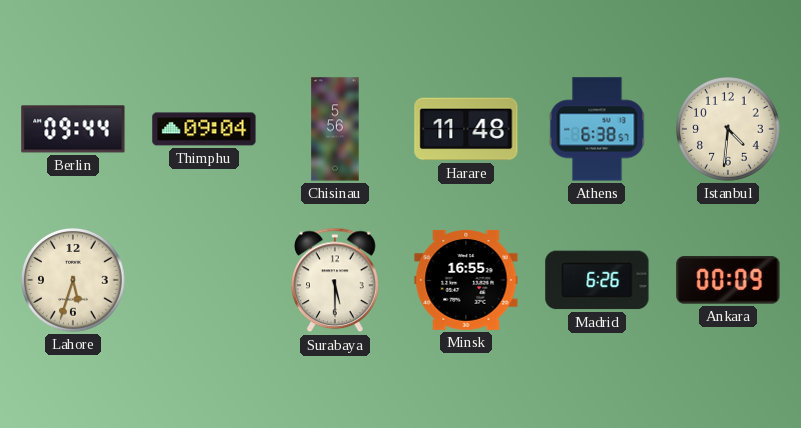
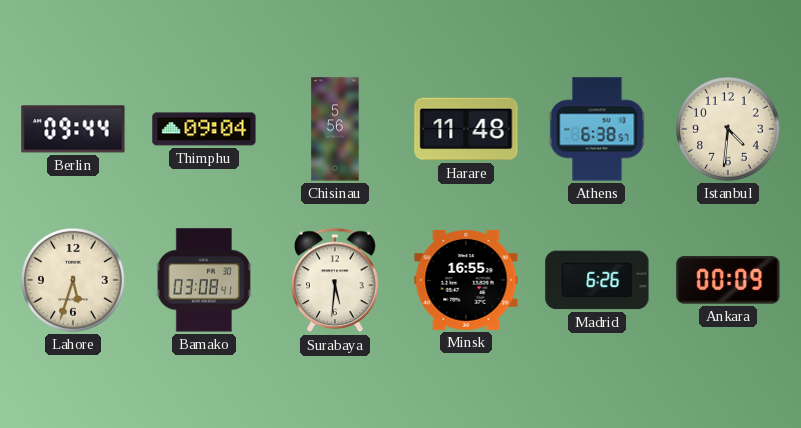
Bamako: none -> 03:08 (203, 280)
Surabaya: 5:30 -> 5:31 (336, 280)
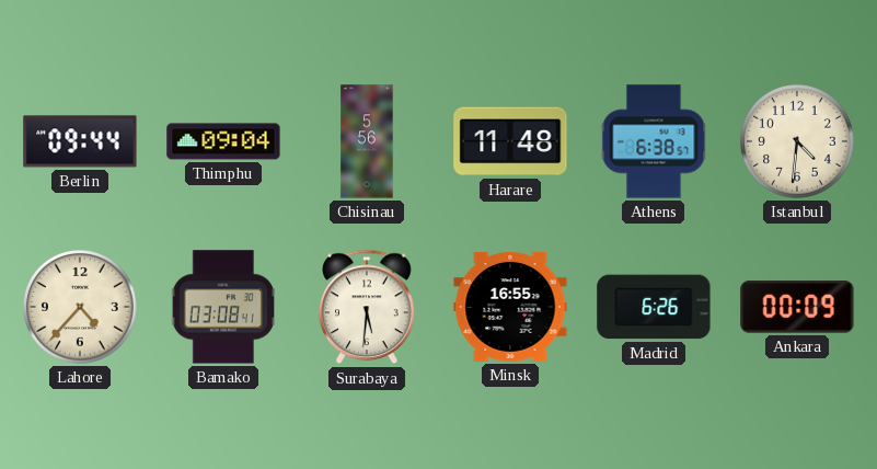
Lahore: 5:33 -> 4:37 (81, 308)
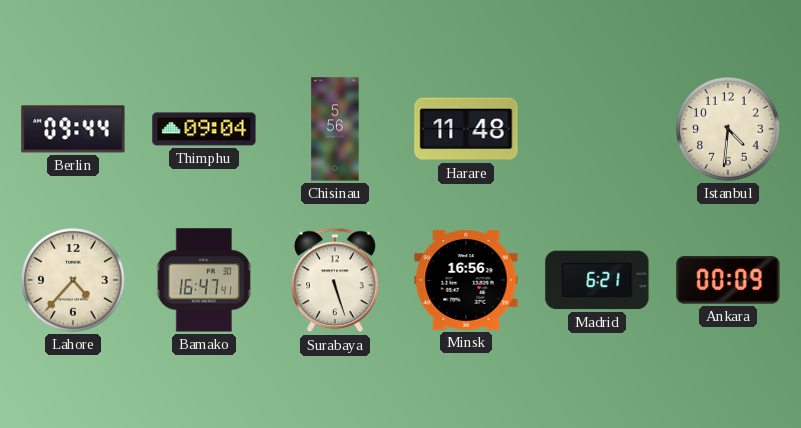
Athens: 6:38 -> none (654, 141)
Bamako: 03:08 -> 16:47 (203, 280)
Surabaya: 5:31 -> 5:27 (336, 280)
Minsk: 16:55 -> 16:56 (466, 280)
Madrid: 6:26 -> 6:21 (597, 280)
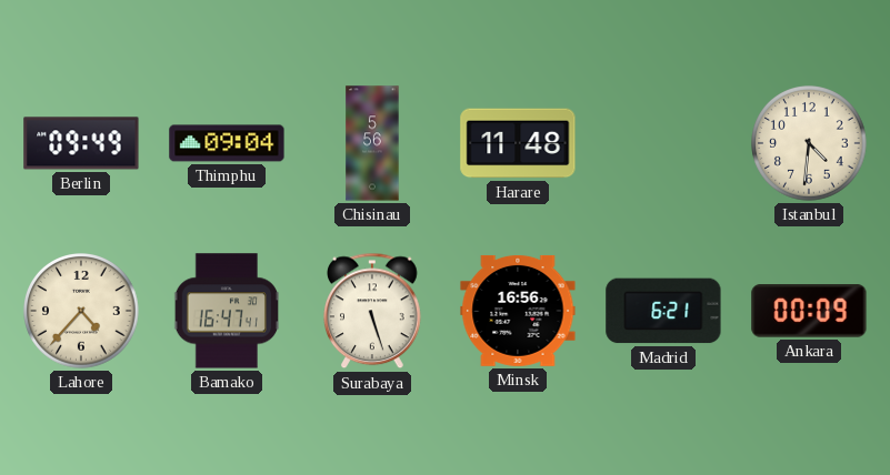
Berlin: 09:44 -> 09:49 (81, 143)
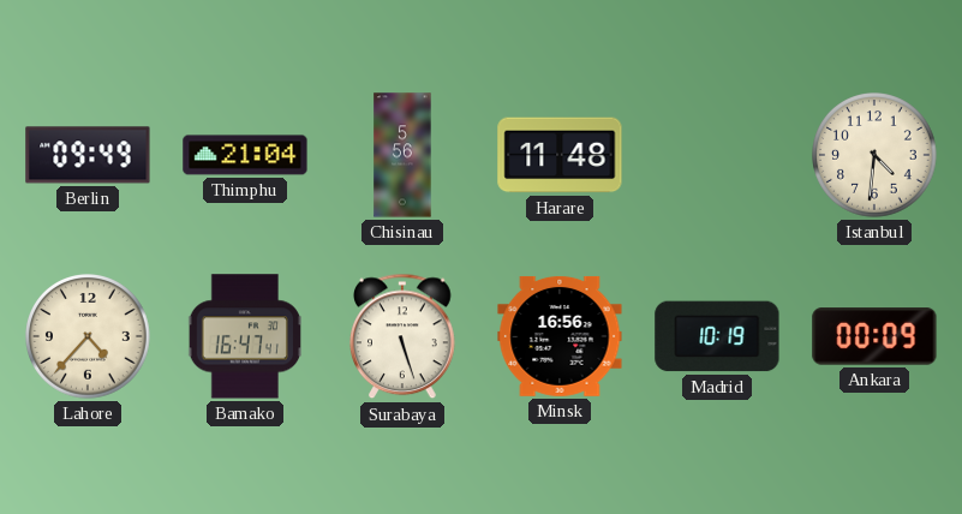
Thimphu: 09:04 -> 21:04 (245, 155)
Madrid: 6:21 -> 10:19 (717, 336)
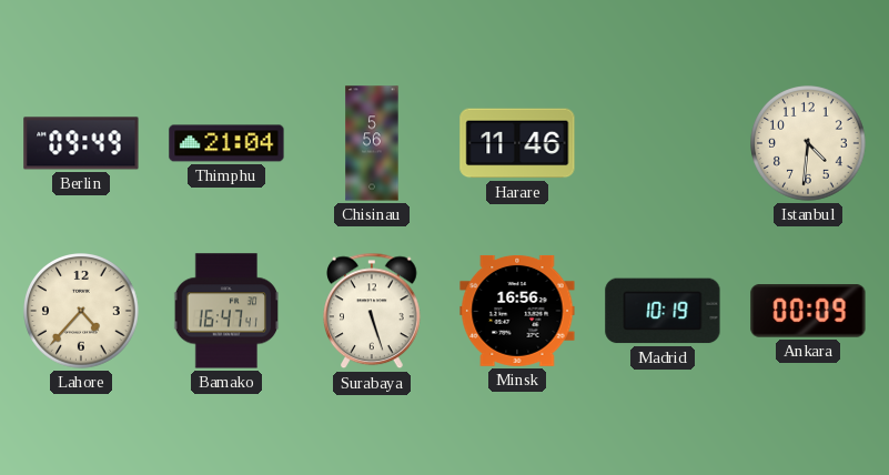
Harare: 11:48 -> 11:46 (517, 143)
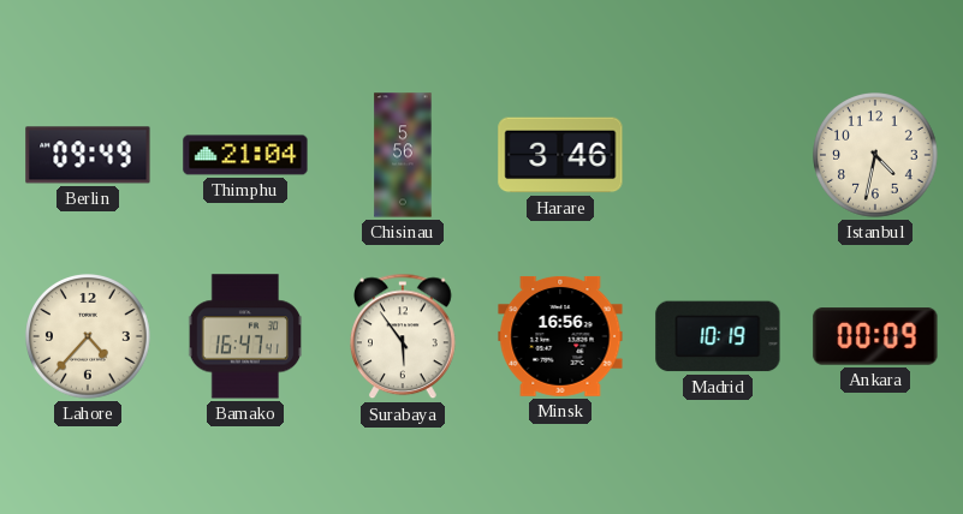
Harare: 11:46 -> 3:46 (560, 155)
Istanbul: 4:31 -> 4:32 (876, 156)
Surabaya: 5:27 -> 5:54 (404, 336)
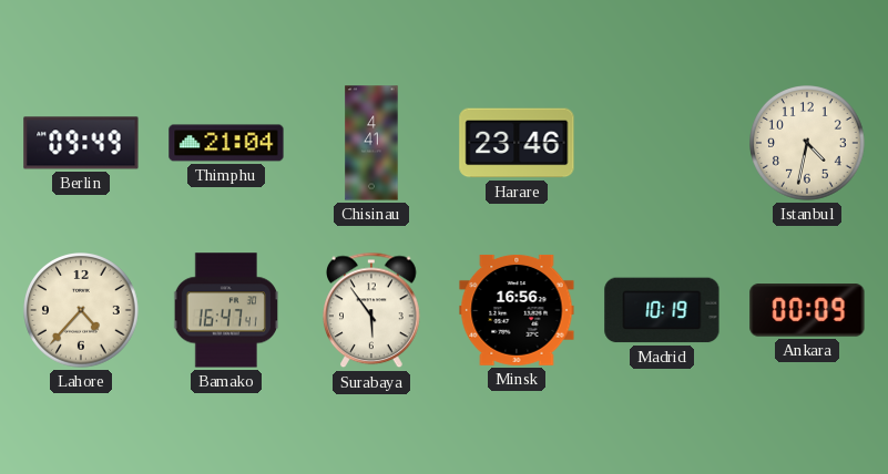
Chisinau: 5:56 -> 4:41 (371, 143)
Harare: 3:46 -> 23:46 (517, 143)
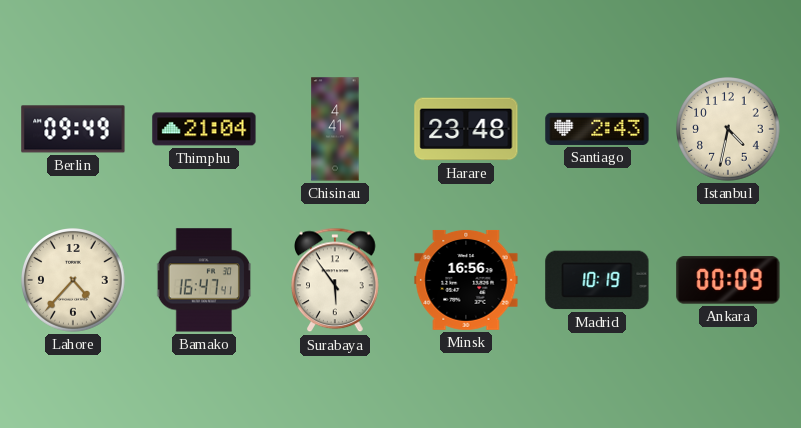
Harare: 23:46 -> 23:48 (466, 129)
Santiago: none -> 2:43 (597, 129)
